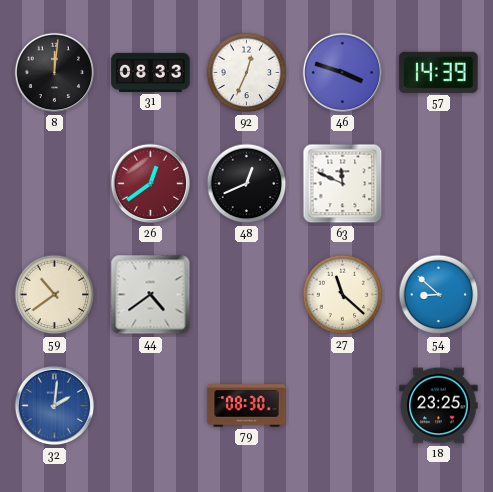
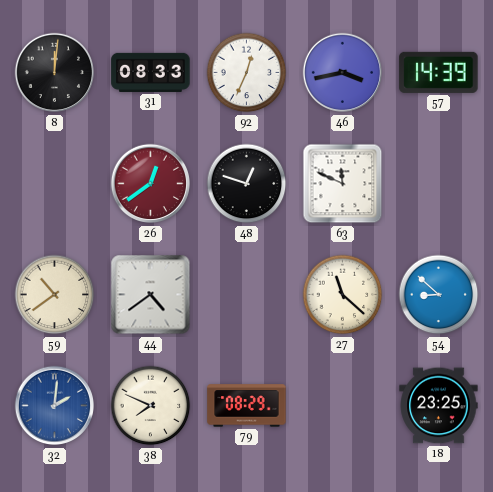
46: 3:48 -> 3:43 (343, 73)
48: 12:41 -> 12:48 (247, 184)
38: none -> 7:49 (151, 406)
79: 08:30 -> 08:29 (247, 406)
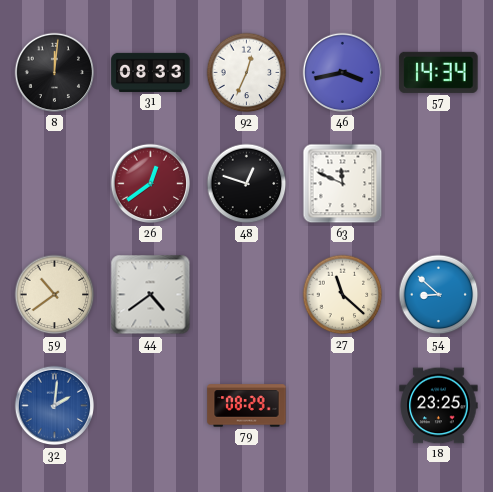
57: 14:39 -> 14:34 (439, 72)
38: 7:49 -> none (151, 406)
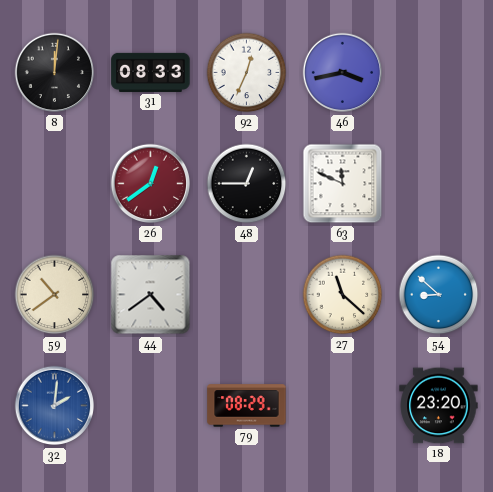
57: 14:34 -> none (439, 72)
48: 12:48 -> 12:45 (247, 184)
18: 23:25 -> 23:20 (439, 406)
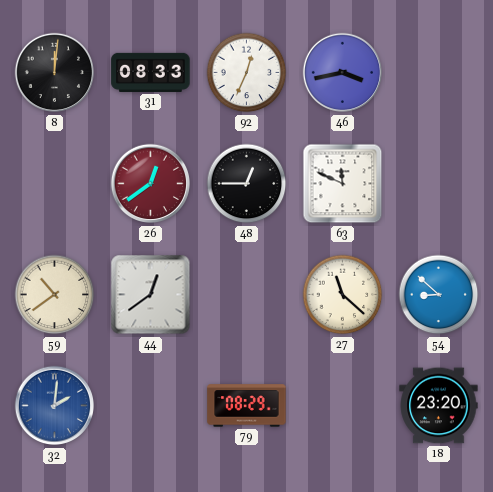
44: 4:39 -> 12:39 (151, 295)
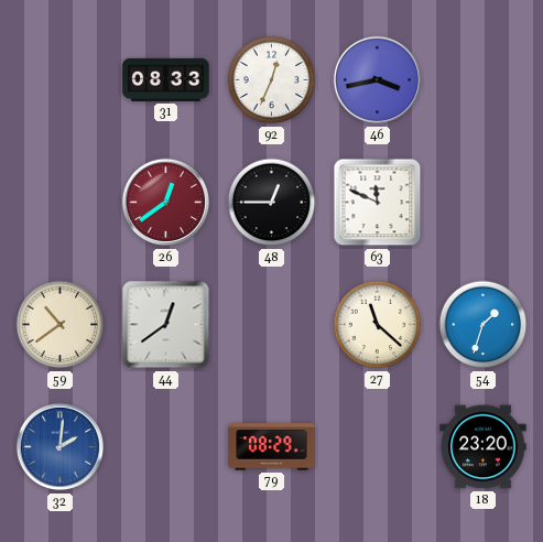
8: 12:01 -> none (55, 73)
54: 8:52 -> 1:33 (484, 325)
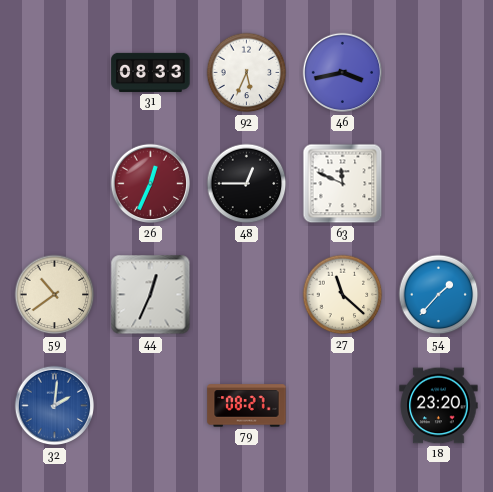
92: 12:34 -> 5:34 (247, 73)
26: 12:39 -> 12:34 (151, 184)
44: 12:39 -> 12:34 (151, 295)
54: 1:33 -> 1:37 (439, 295)
79: 08:29 -> 08:27 (247, 406)
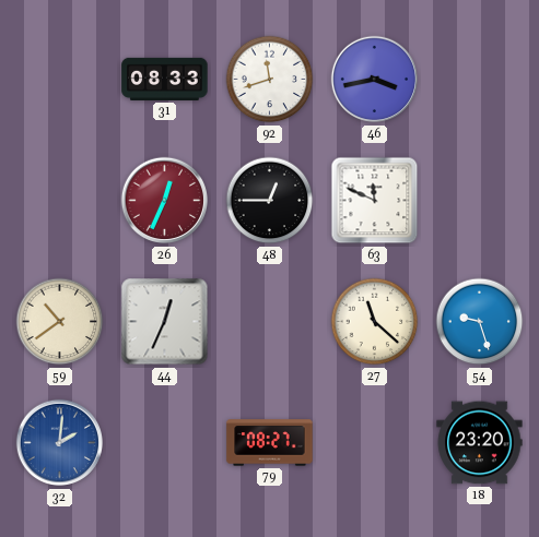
92: 5:34 -> 11:42 (270, 80)
54: 1:37 -> 9:27 (480, 322)
